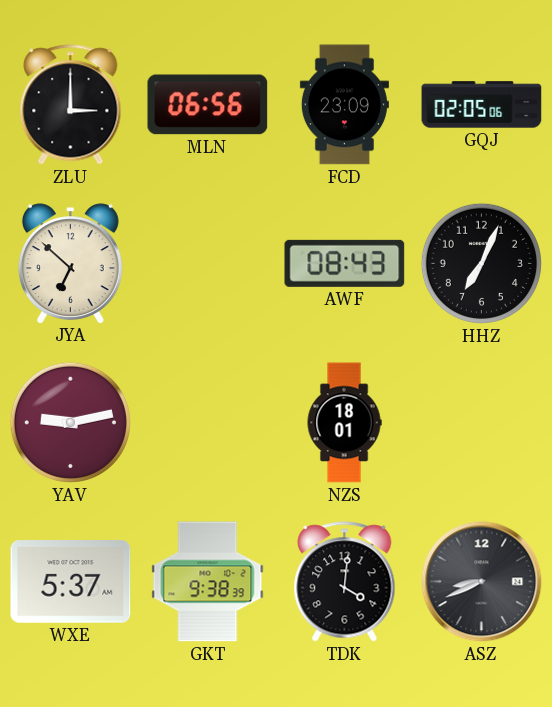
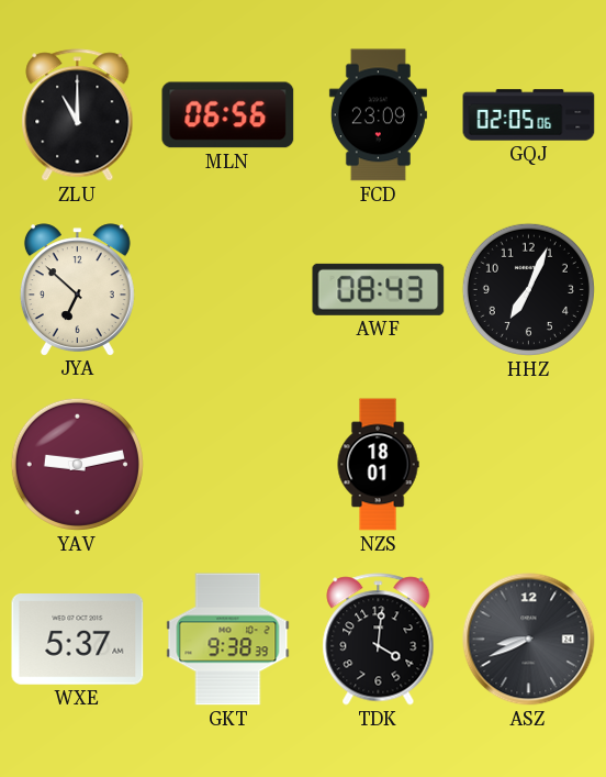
ZLU: 3:00 -> 11:00 (78, 115)
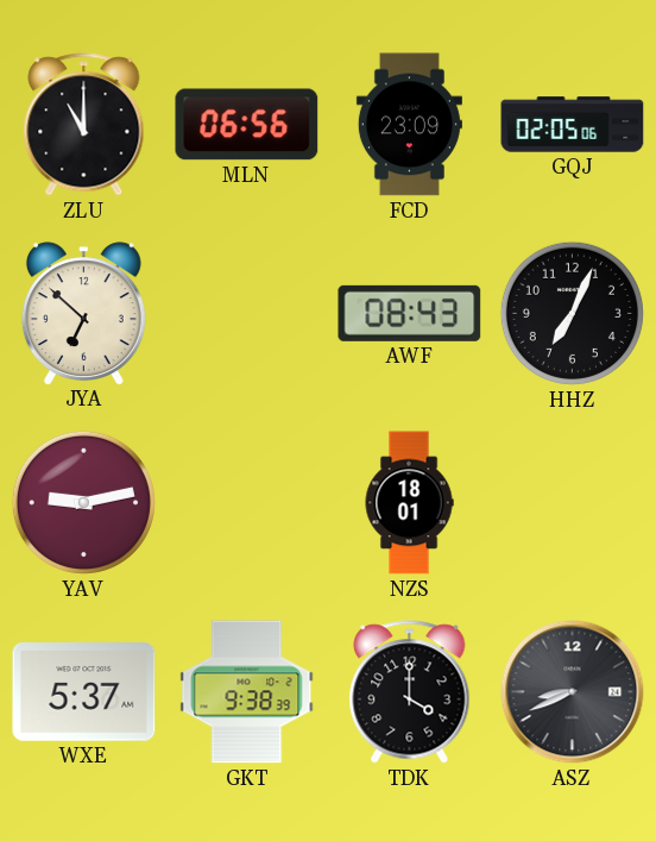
TDK: 4:01 -> 4:00 (410, 692)
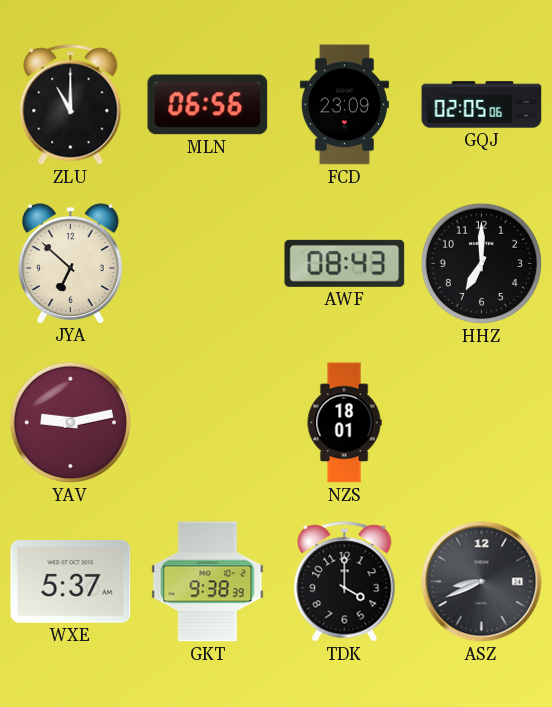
HHZ: 7:04 -> 7:00 (481, 263)
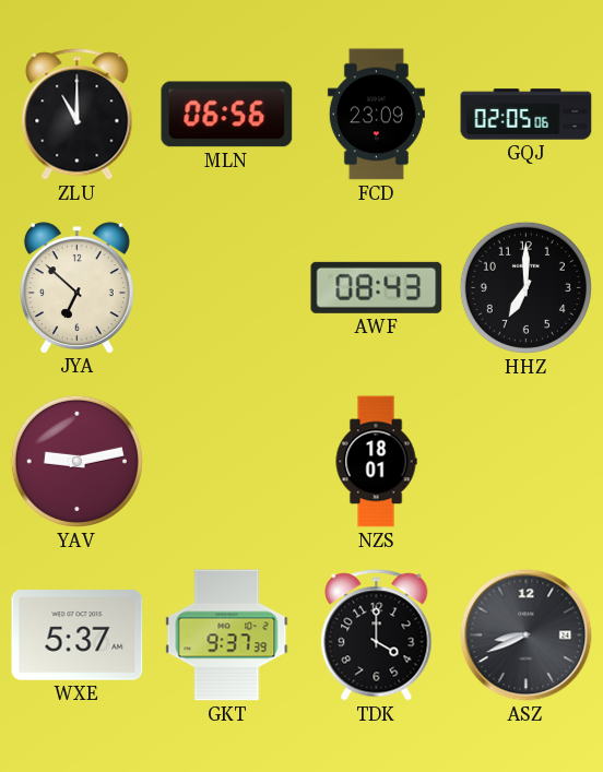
GKT: 9:38 -> 9:37 (227, 636)
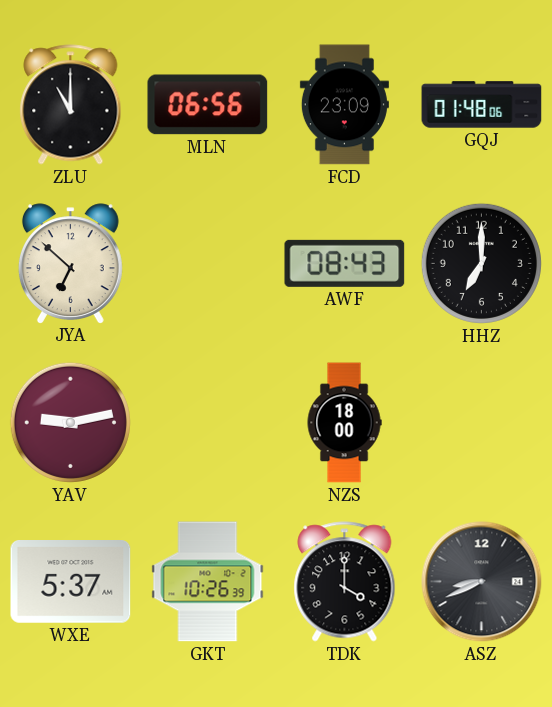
GQJ: 02:05 -> 01:48 (482, 105)
NZS: 18:01 -> 18:00 (344, 423)
GKT: 9:37 -> 10:26 (208, 582)
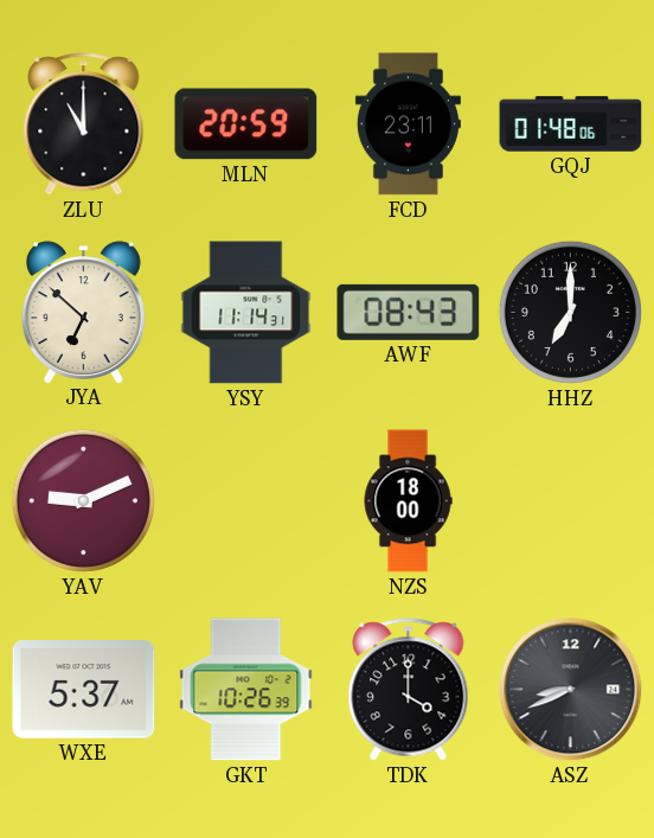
MLN: 06:56 -> 20:59 (246, 124)
FCD: 23:09 -> 23:11 (408, 124)
YSY: none -> 11:14 (246, 313)
YAV: 9:13 -> 9:11 (83, 500)
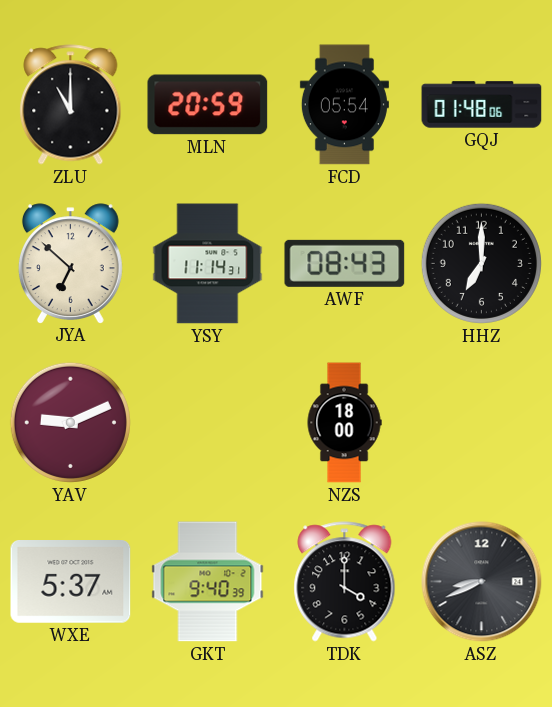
FCD: 23:11 -> 05:54 (344, 105)
GKT: 10:26 -> 9:40 (208, 582)
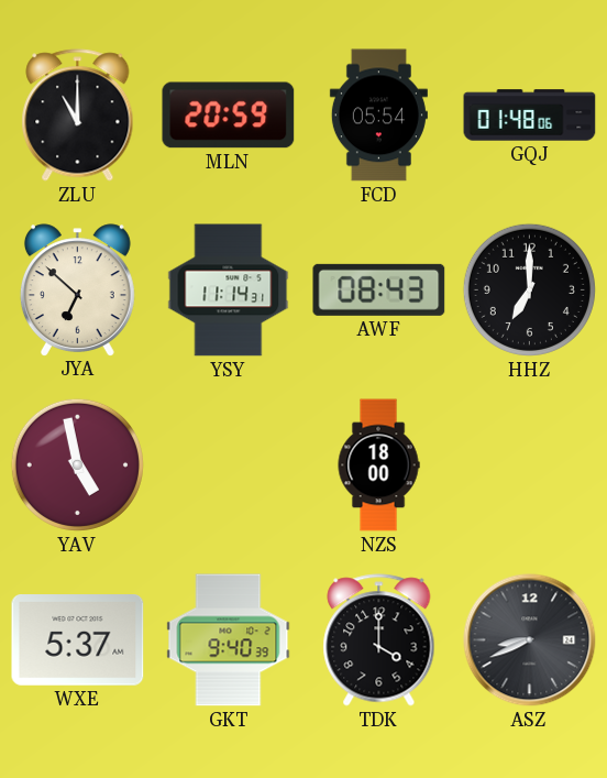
YAV: 9:11 -> 4:58 (77, 464)
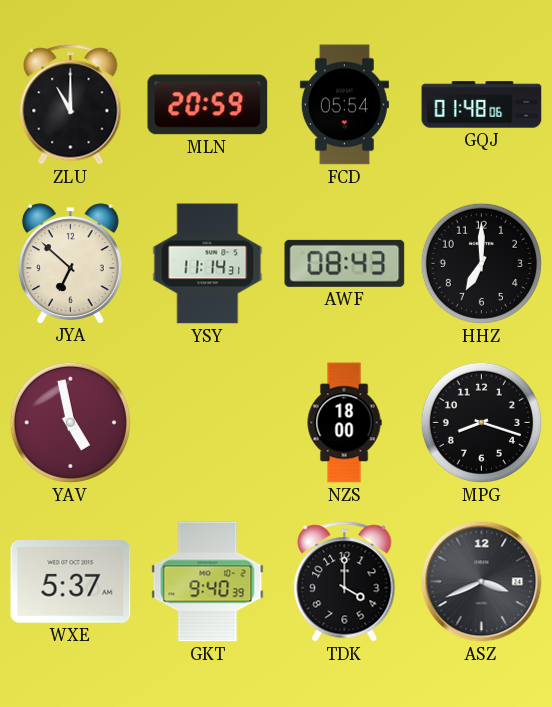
MPG: none -> 8:18 (481, 422)
ASZ: 8:41 -> 3:41 (482, 582)
